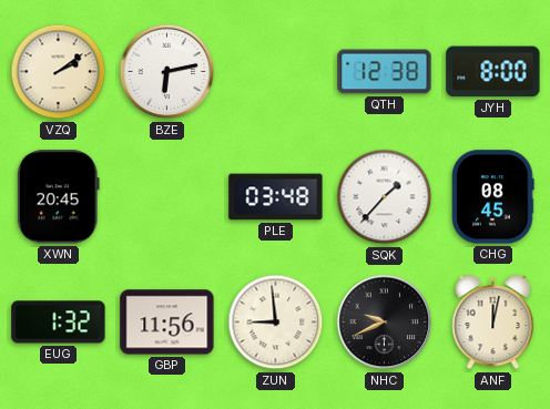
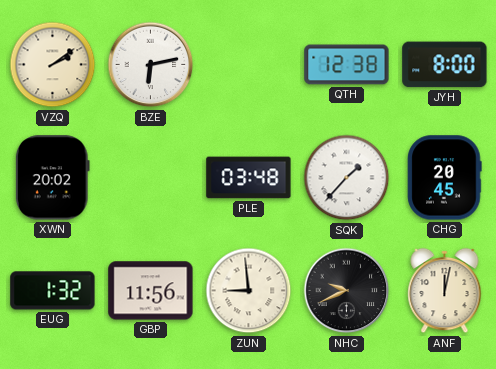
XWN: 20:45 -> 20:02 (52, 178)
CHG: 08:45 -> 20:45 (445, 178)
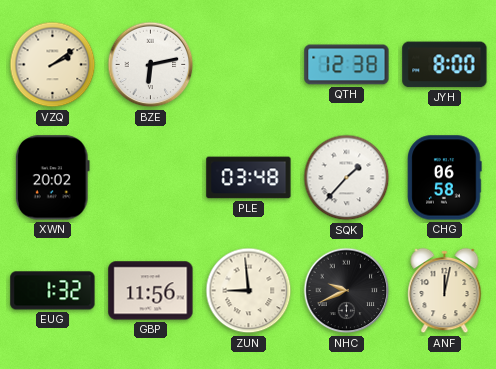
CHG: 20:45 -> 06:58 (445, 178)
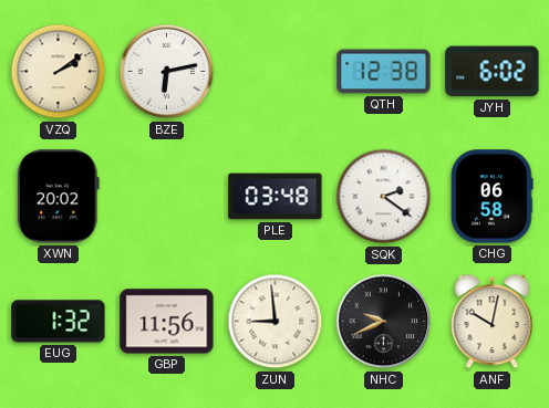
JYH: 8:00 -> 6:02 (493, 72)
SQK: 1:37 -> 2:21 (384, 197)
ANF: 12:02 -> 10:02 (493, 322)
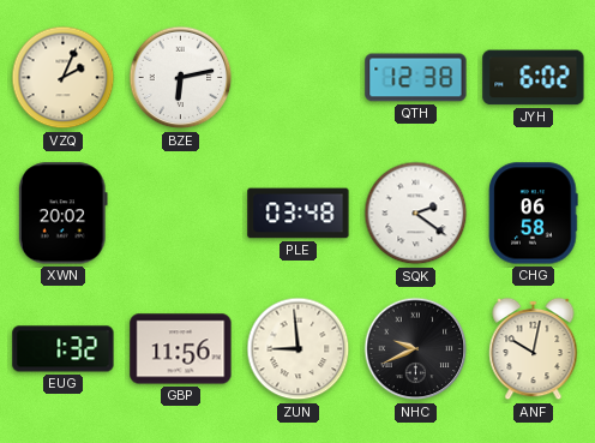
VZQ: 2:09 -> 2:04 (64, 78)
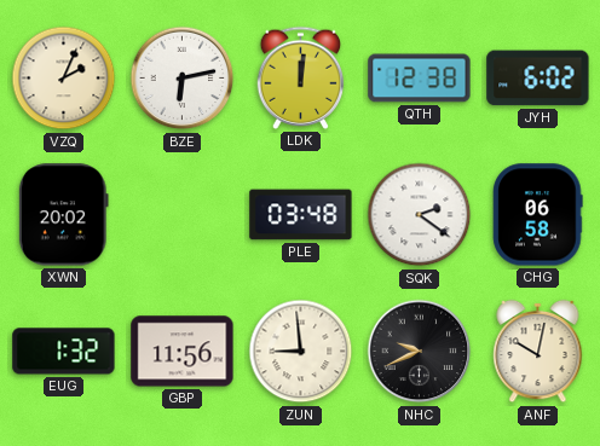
LDK: none -> 12:01 (301, 77)
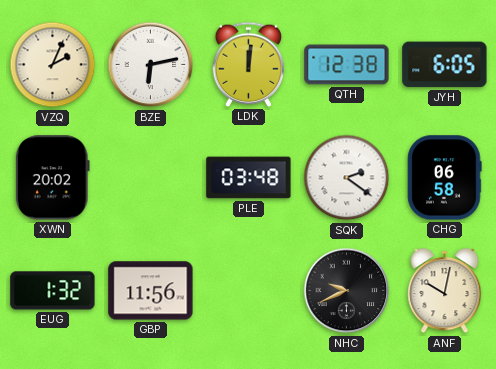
JYH: 6:02 -> 6:05 (445, 65)
ZUN: 8:59 -> none (301, 352)
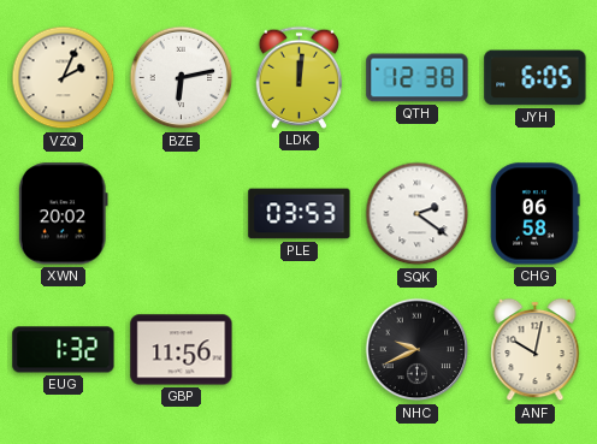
PLE: 03:48 -> 03:53 (300, 214)
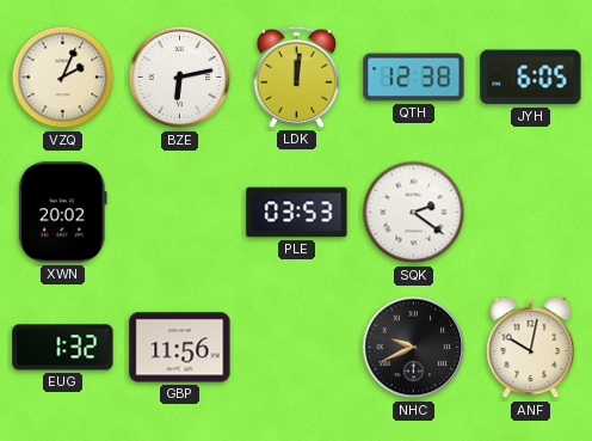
CHG: 06:58 -> none (536, 214)
